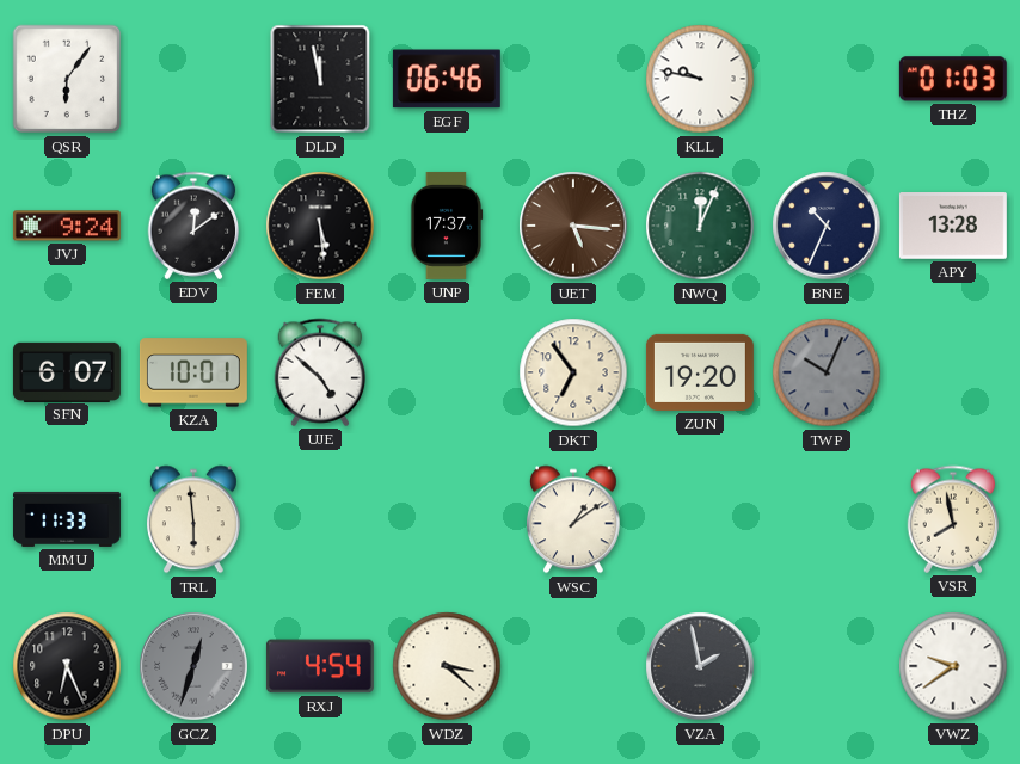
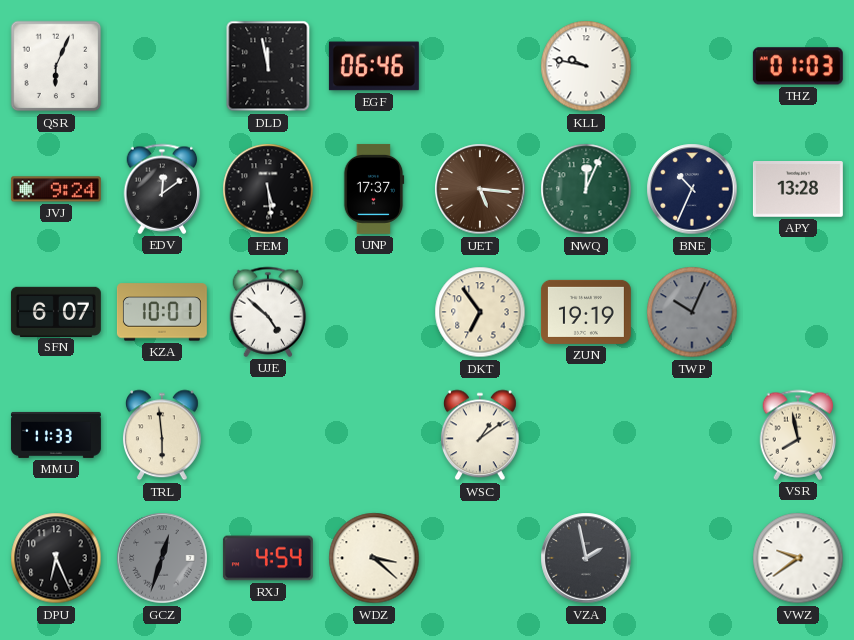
QSR: 6:06 -> 6:04 (56, 66)
ZUN: 19:20 -> 19:19 (586, 312)
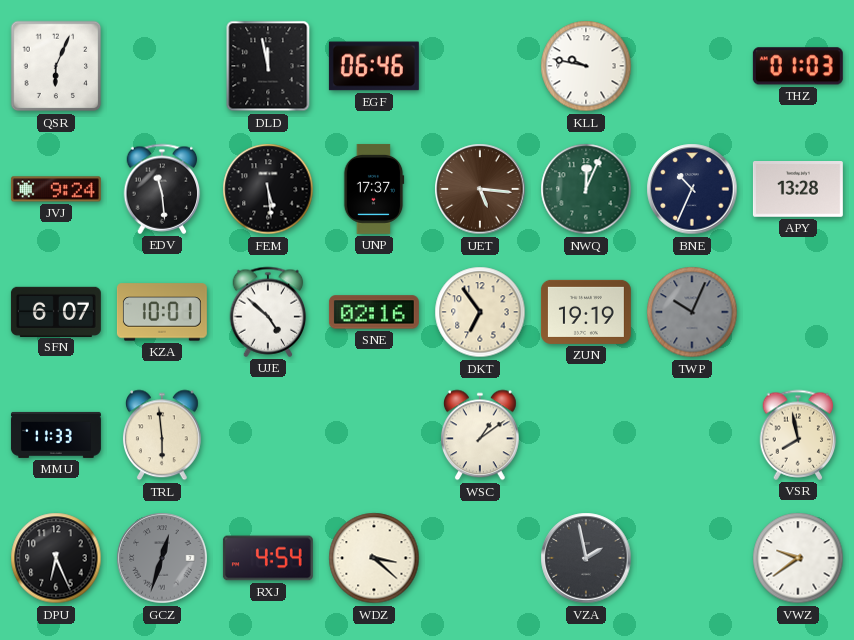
EDV: 12:09 -> 11:29 (162, 189)
SNE: none -> 02:16 (374, 312)
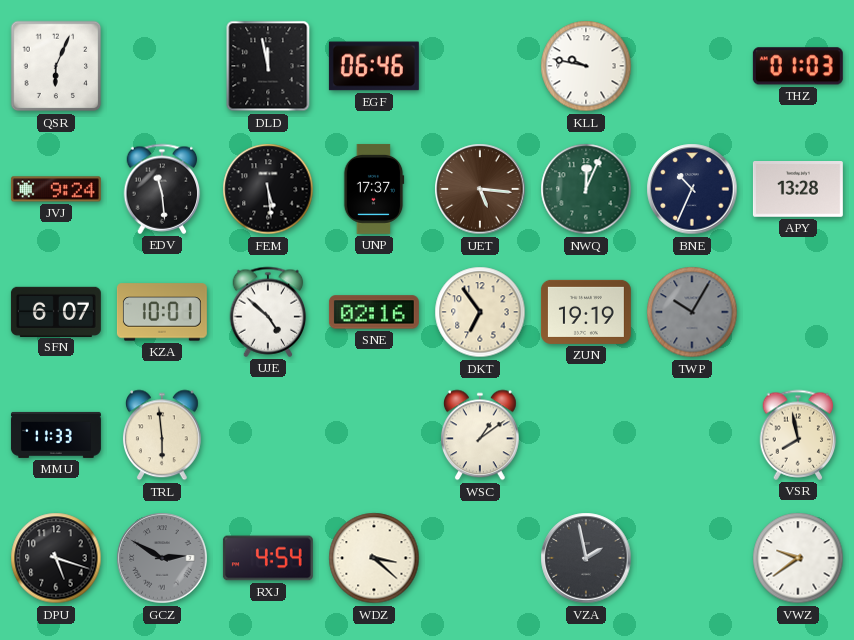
TWP: 10:04 -> 10:05 (692, 312)
DPU: 6:26 -> 5:18 (56, 558)
GCZ: 12:33 -> 2:50 (162, 558)
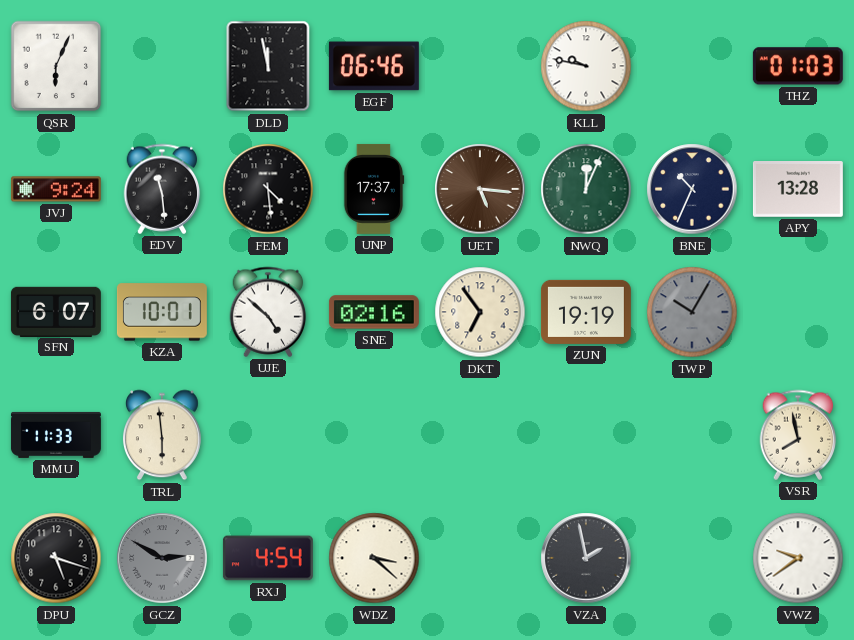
FEM: 5:29 -> 4:29 (268, 189)
WSC: 1:09 -> none (480, 435)
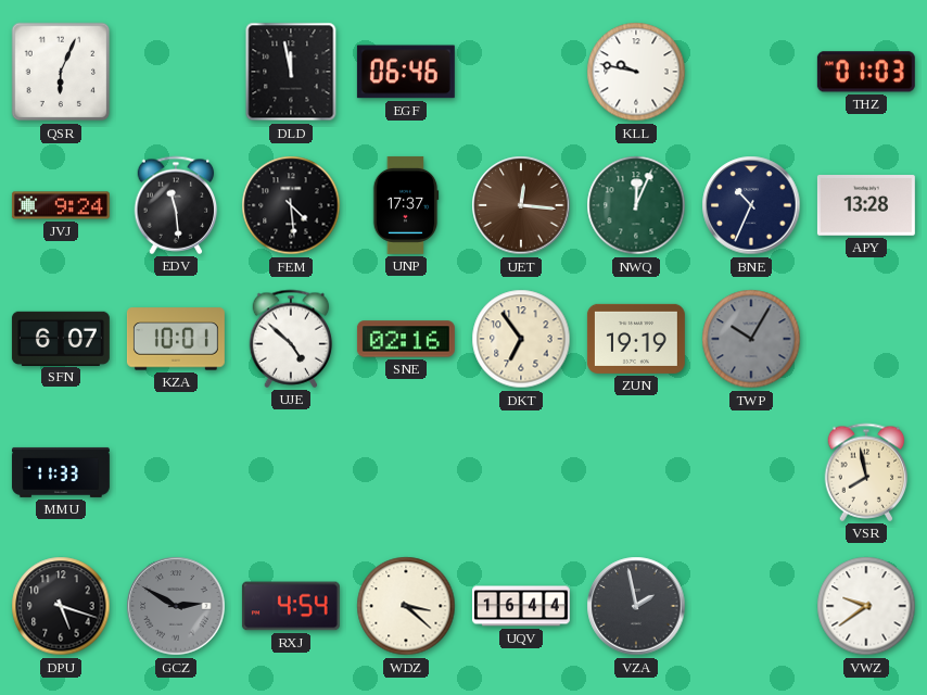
UET: 5:16 -> 12:16 (521, 205)
TRL: 5:59 -> none (162, 435)
UQV: none -> 16:44 (521, 606)
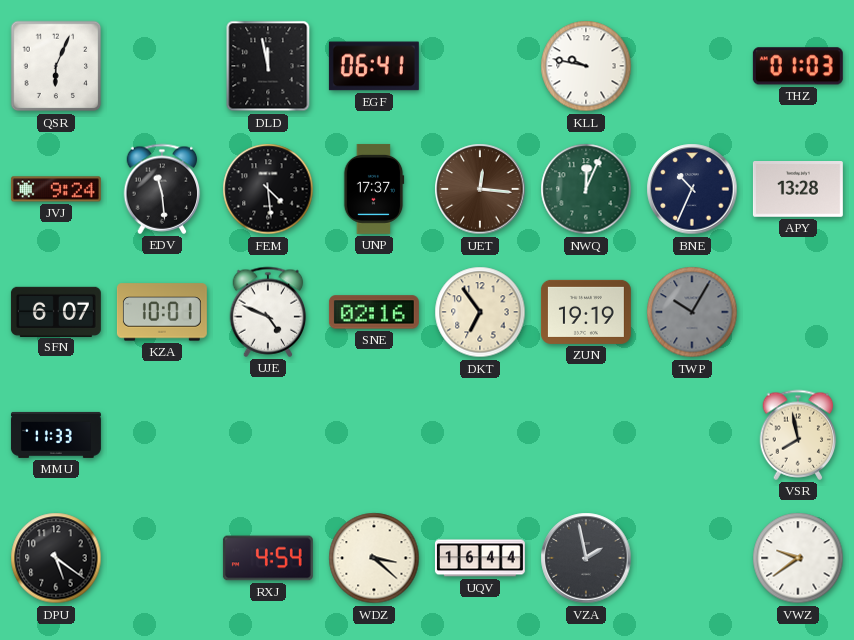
EGF: 06:46 -> 06:41 (374, 66)
UJE: 4:52 -> 4:49 (268, 312)
DPU: 5:18 -> 5:21 (56, 558)
GCZ: 2:50 -> none (176, 606)
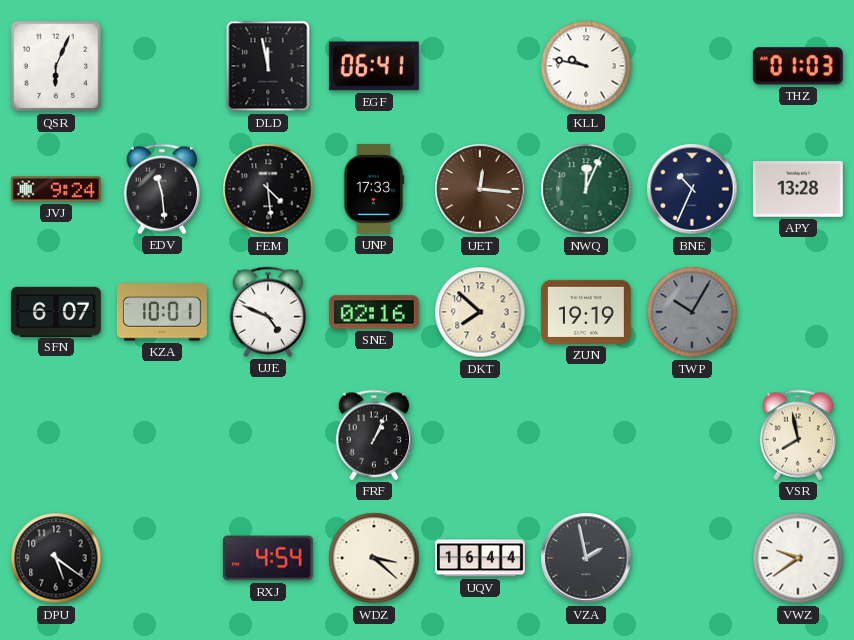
UNP: 17:37 -> 17:33 (374, 189)
DKT: 6:54 -> 7:52 (480, 312)
MMU: 11:33 -> none (56, 435)
FRF: none -> 1:04 (374, 435)
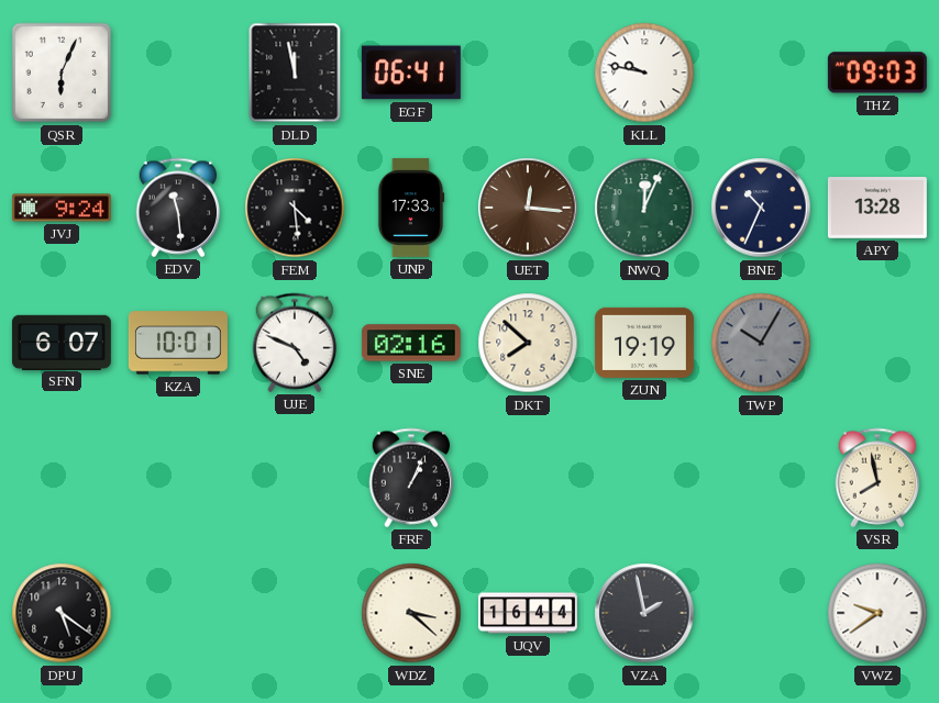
THZ: 01:03 -> 09:03 (877, 72)
RXJ: 4:54 -> none (268, 558)
